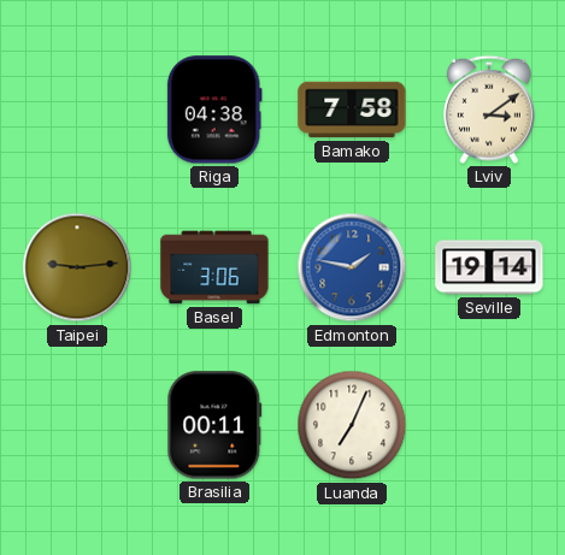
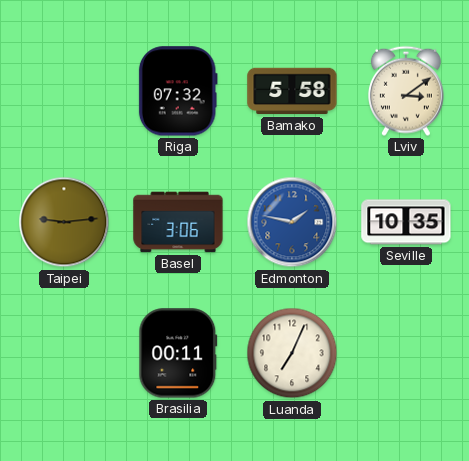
Riga: 04:38 -> 07:32 (178, 91)
Bamako: 7:58 -> 5:58 (292, 91)
Seville: 19:14 -> 10:35 (406, 222)
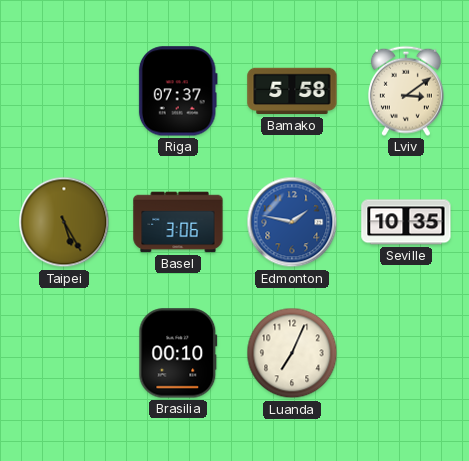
Riga: 07:32 -> 07:37 (178, 91)
Taipei: 9:14 -> 5:25 (64, 222)
Brasilia: 00:11 -> 00:10 (178, 353)
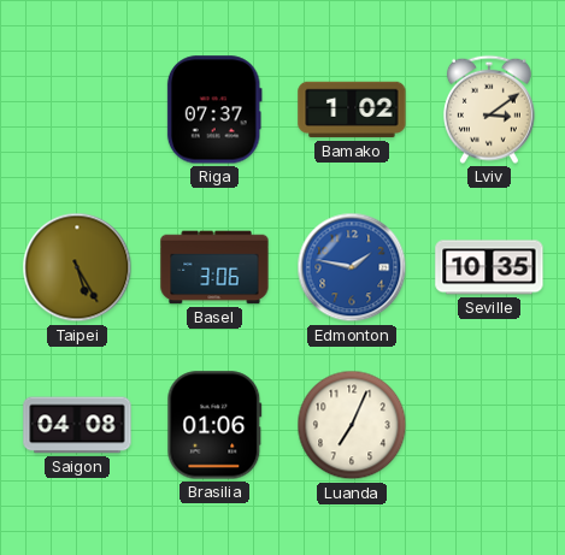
Bamako: 5:58 -> 1:02 (352, 110)
Saigon: none -> 04:08 (77, 425)
Brasilia: 00:10 -> 01:06 (214, 425)
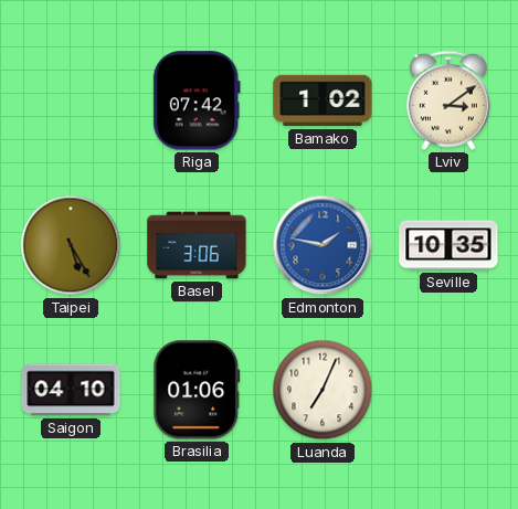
Riga: 07:37 -> 07:42 (197, 100)
Saigon: 04:08 -> 04:10 (71, 390)
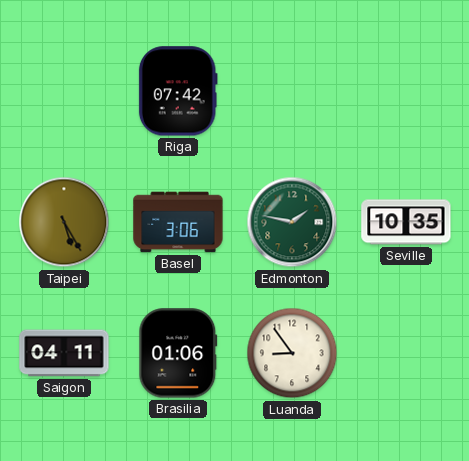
Bamako: 1:02 -> none (323, 100)
Lviv: 3:09 -> none (448, 100)
Edmonton dial: blue -> green (292, 222)
Saigon: 04:10 -> 04:11 (64, 353)
Luanda: 7:04 -> 8:54 (292, 353)
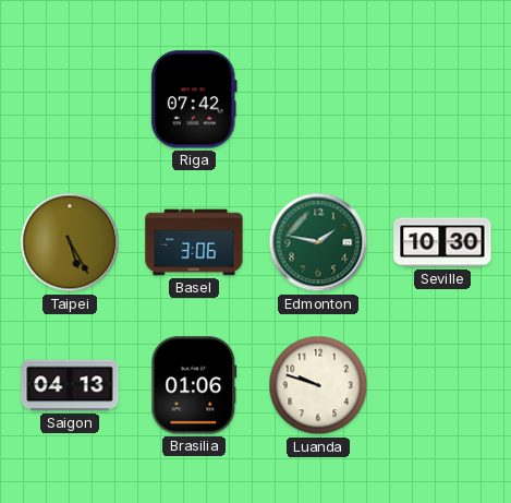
Seville: 10:35 -> 10:30 (442, 242)
Saigon: 04:11 -> 04:13 (70, 385)
Luanda: 8:54 -> 9:48 (318, 385)
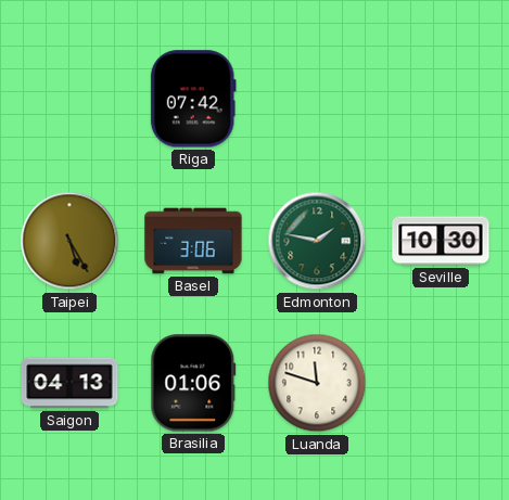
Luanda: 9:48 -> 11:48 (317, 383)
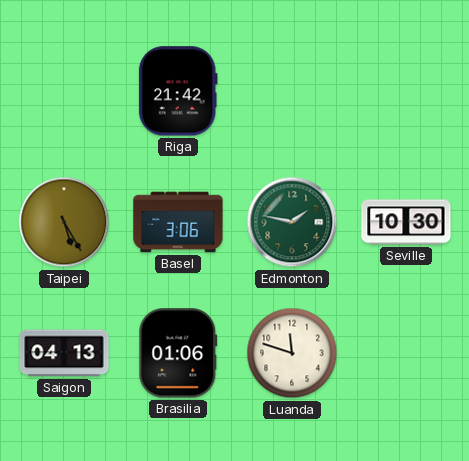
Riga: 07:42 -> 21:42 (178, 91)
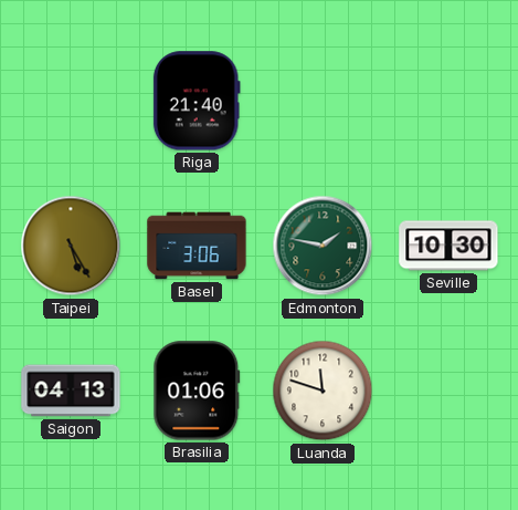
Riga: 21:42 -> 21:40 (197, 101)
